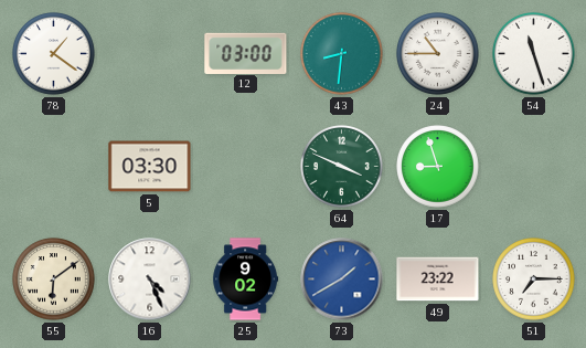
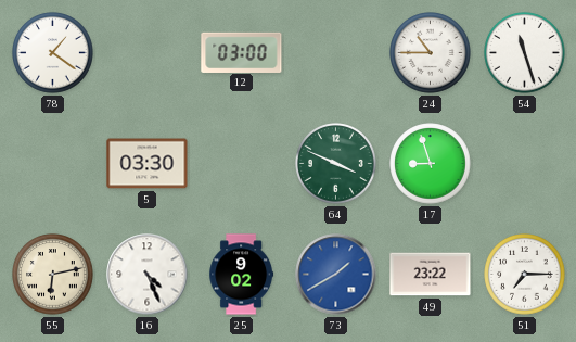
43: 8:31 -> none (342, 54)
55: 6:09 -> 6:13 (53, 275)
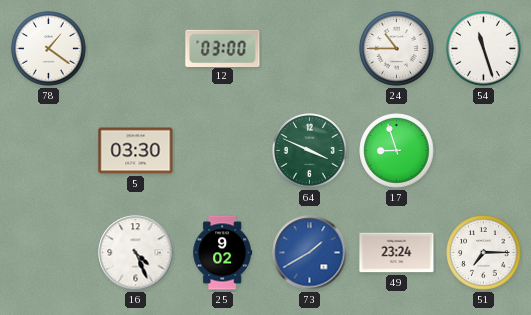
55: 6:13 -> none (53, 275)
49: 23:22 -> 23:24 (397, 253)
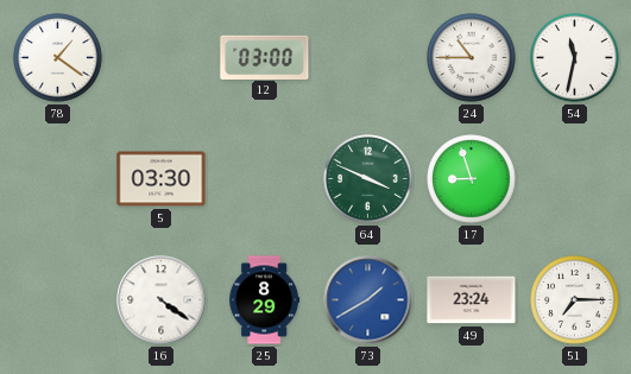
54: 11:27 -> 11:32 (575, 58)
16: 4:26 -> 4:21 (162, 300)
25: 9:02 -> 8:29 (265, 300)
